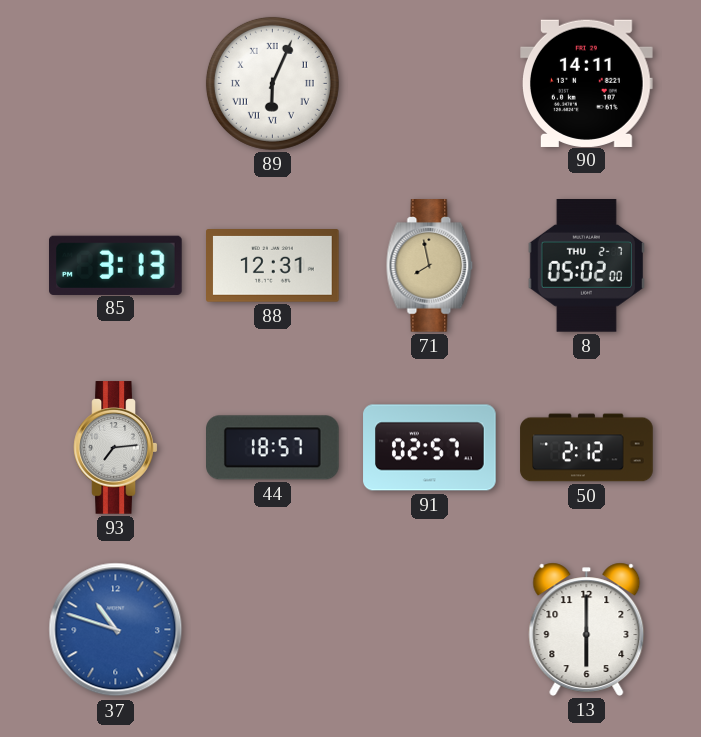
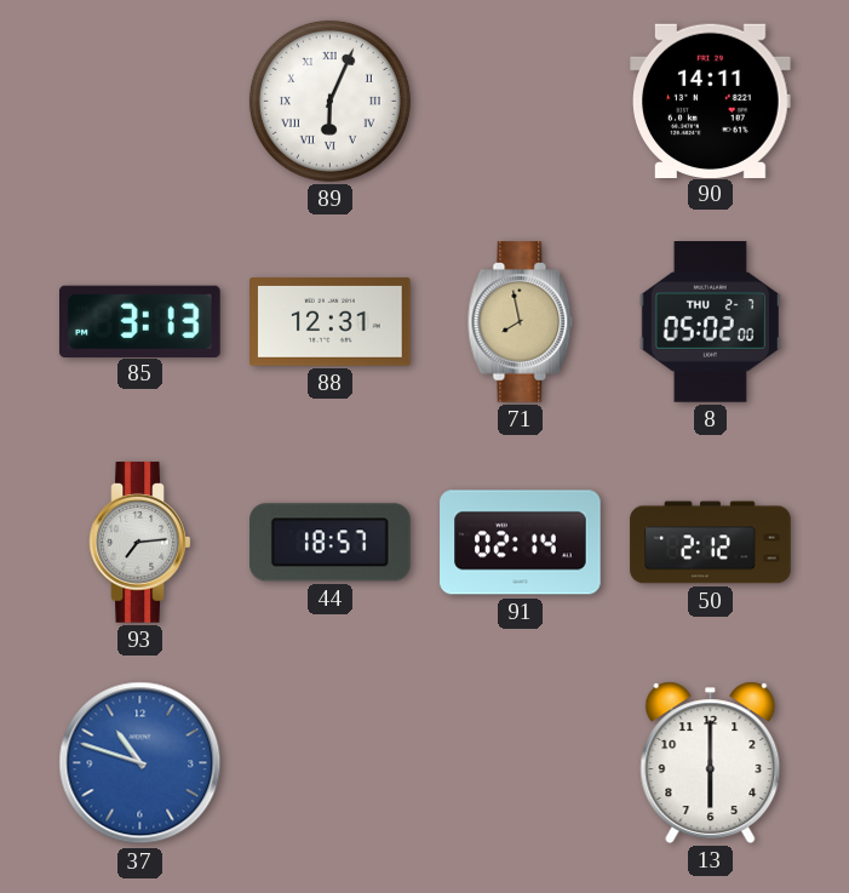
91: 02:57 -> 02:14 (521, 543)
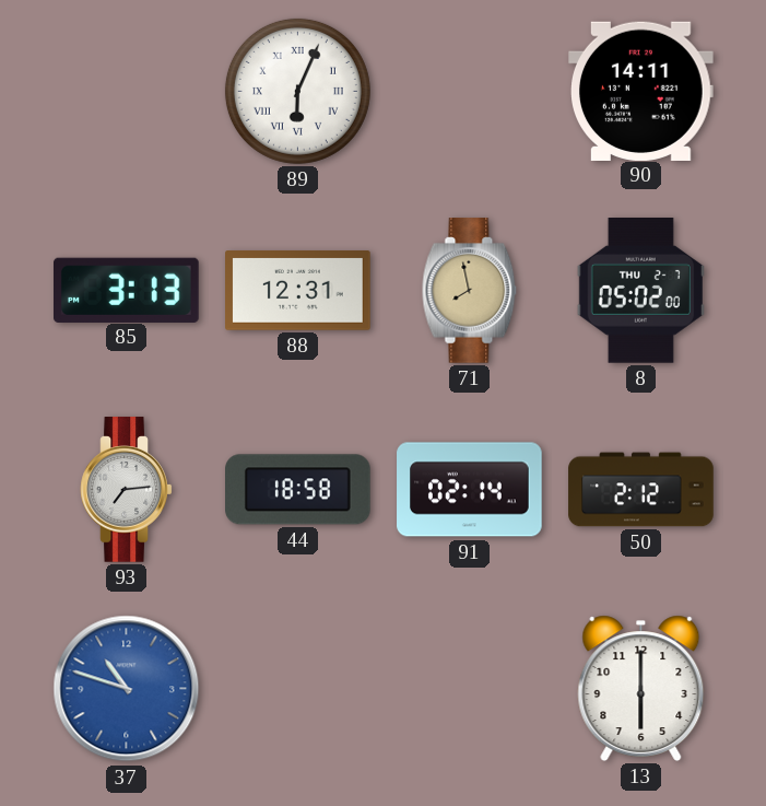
44: 18:57 -> 18:58 (298, 490)
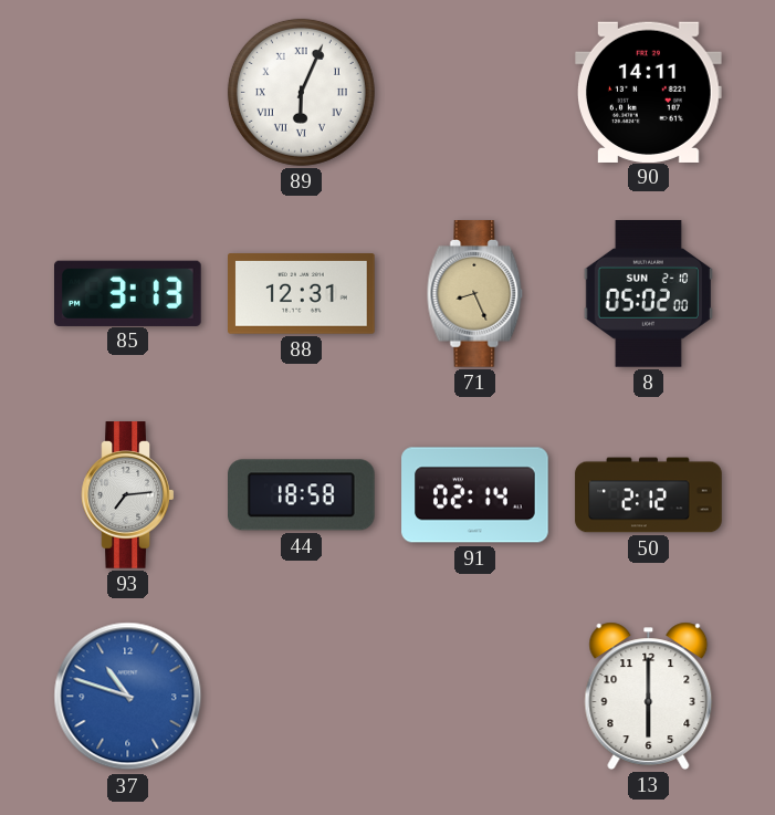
71: 7:58 -> 8:26 (475, 294)
8 date: THU 2-7 -> SUN 2-10 (648, 294)
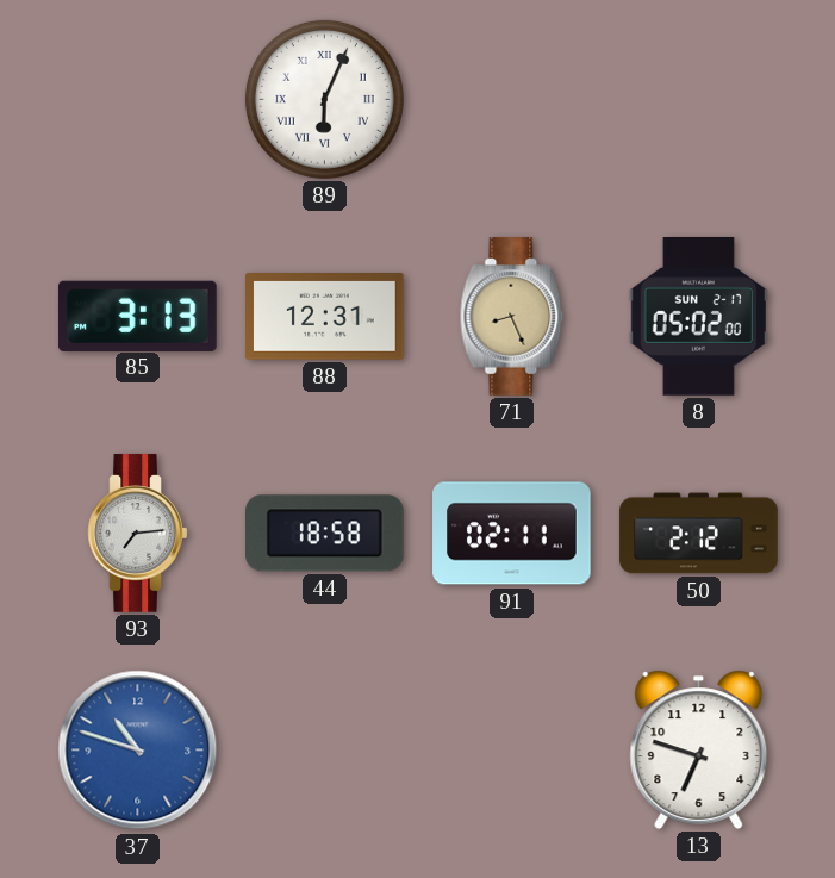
90: 14:11 -> none (649, 92)
8 date: SUN 2-10 -> SUN 2-17 (698, 317)
91: 02:14 -> 02:11 (512, 534)
13: 6:00 -> 6:48 (699, 749)
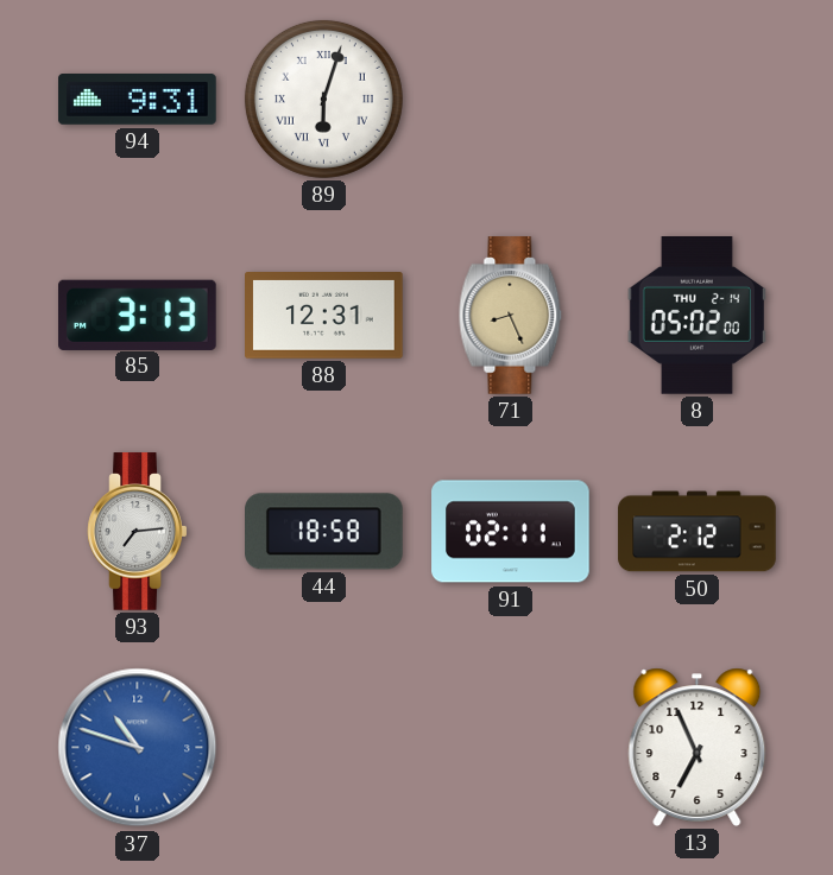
94: none -> 9:31 (138, 100)
89: 6:04 -> 6:03 (323, 99)
8 date: SUN 2-17 -> THU 2-14 (696, 316)
13: 6:48 -> 6:56 (698, 747)
